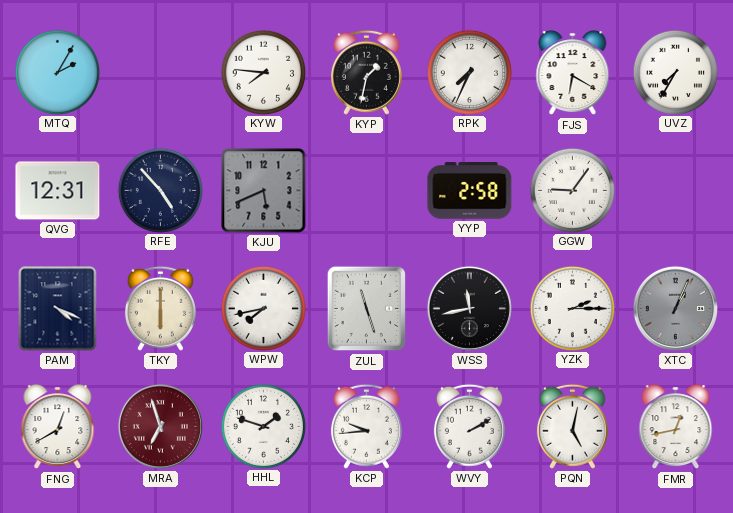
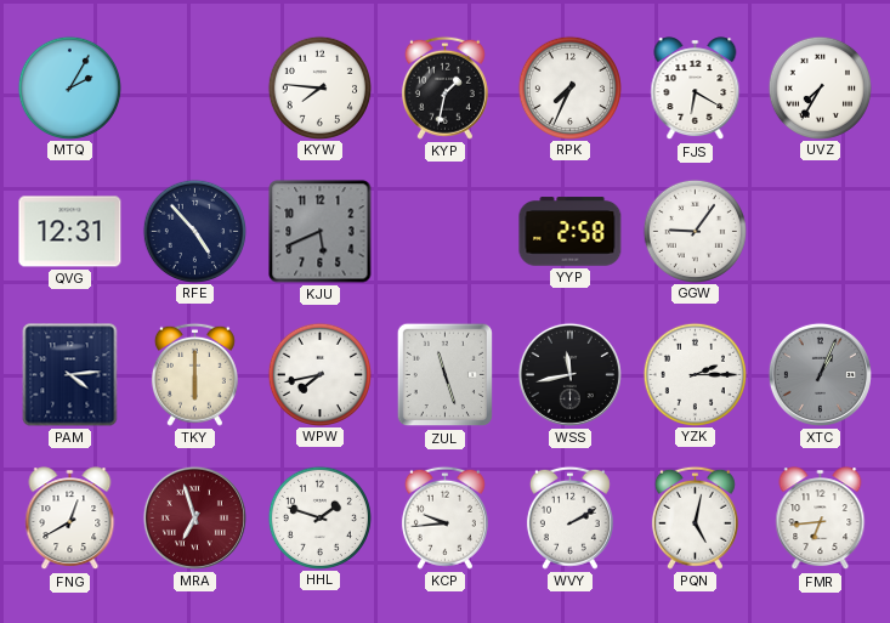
PAM: 4:19 -> 4:14 (70, 375)
FMR: 12:43 -> 6:44 (821, 519)
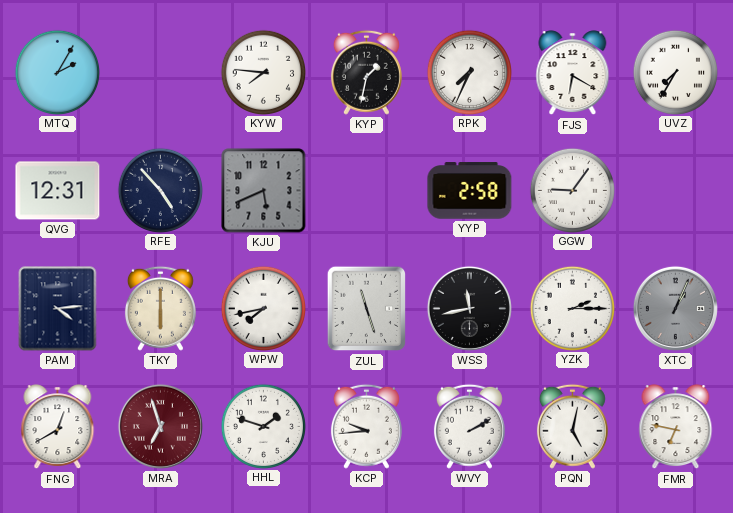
FMR: 6:44 -> 6:47 (676, 427)
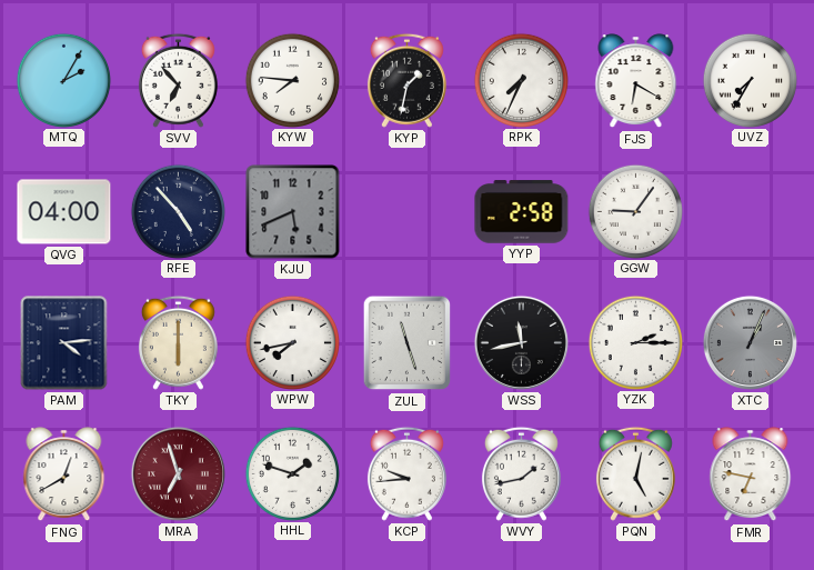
SVV: none -> 6:53 (178, 80)
QVG: 12:31 -> 04:00 (64, 212)
WVY: 2:10 -> 1:43 (521, 473)
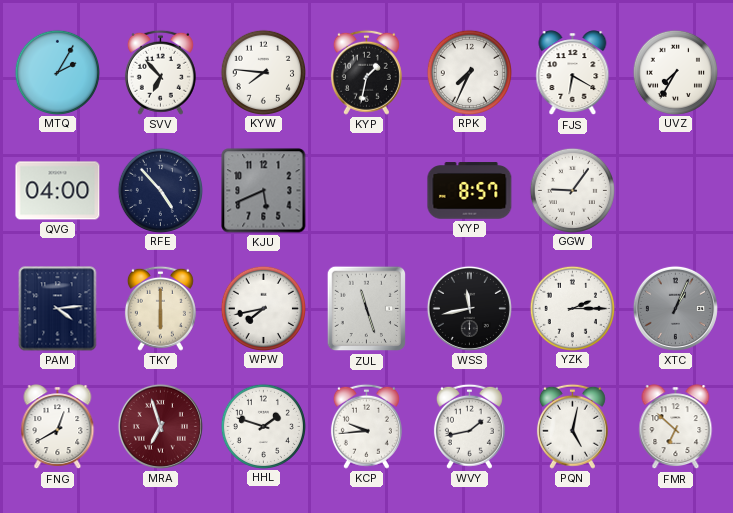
YYP: 2:58 -> 8:57 (470, 191)
FMR: 6:47 -> 6:52 (676, 427)
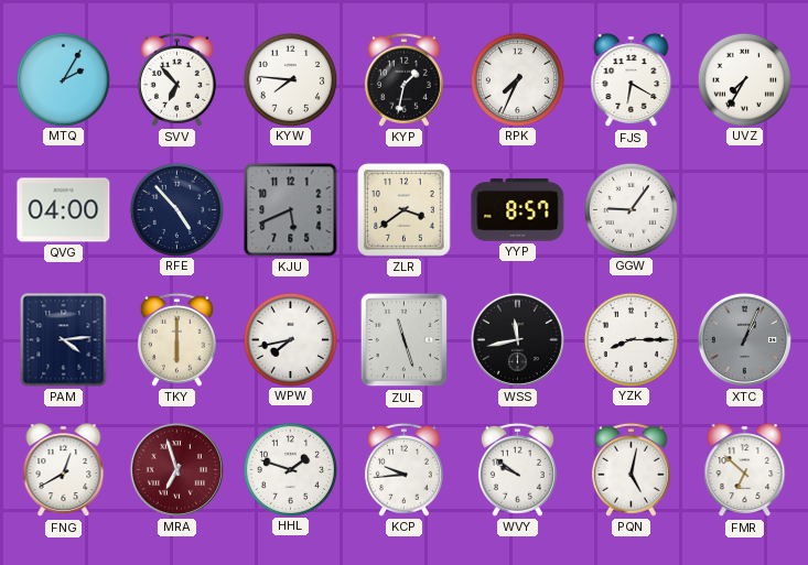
ZLR: none -> 3:39 (405, 210)
YZK: 2:15 -> 8:15 (631, 339)
WVY: 1:43 -> 9:51 (517, 469)
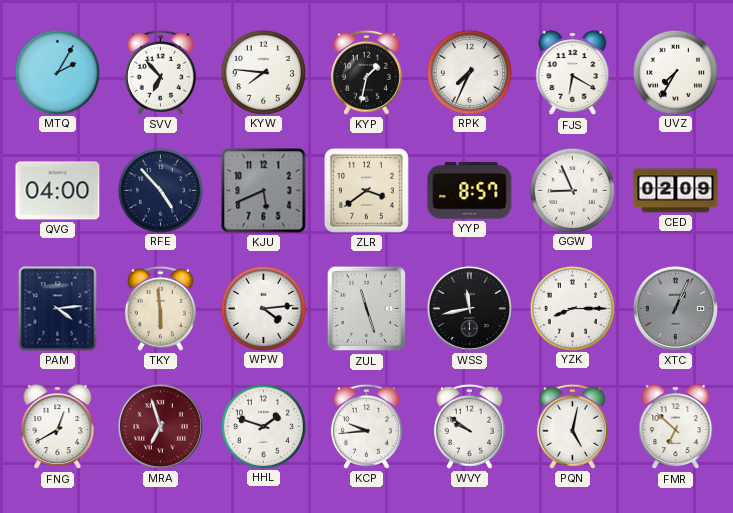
GGW: 9:06 -> 8:56 (572, 190)
CED: none -> 02:09 (676, 191)
TKY: 6:00 -> 5:59 (160, 308)
WPW: 7:43 -> 4:14 (263, 308)
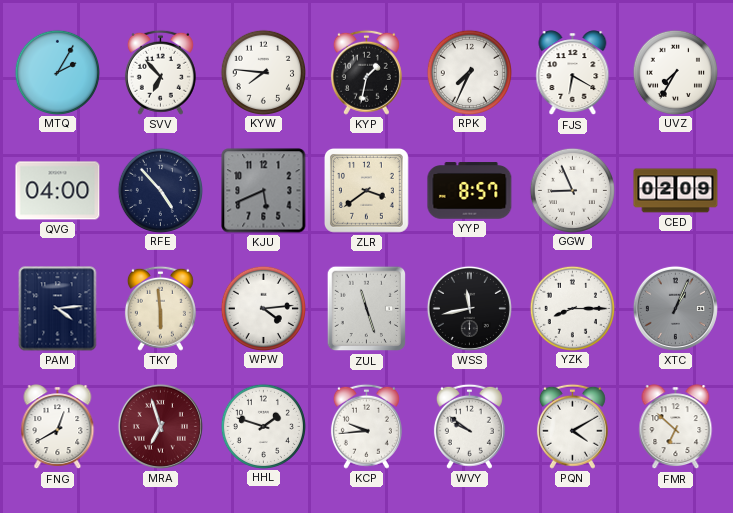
PQN: 5:02 -> 4:10 (572, 426)
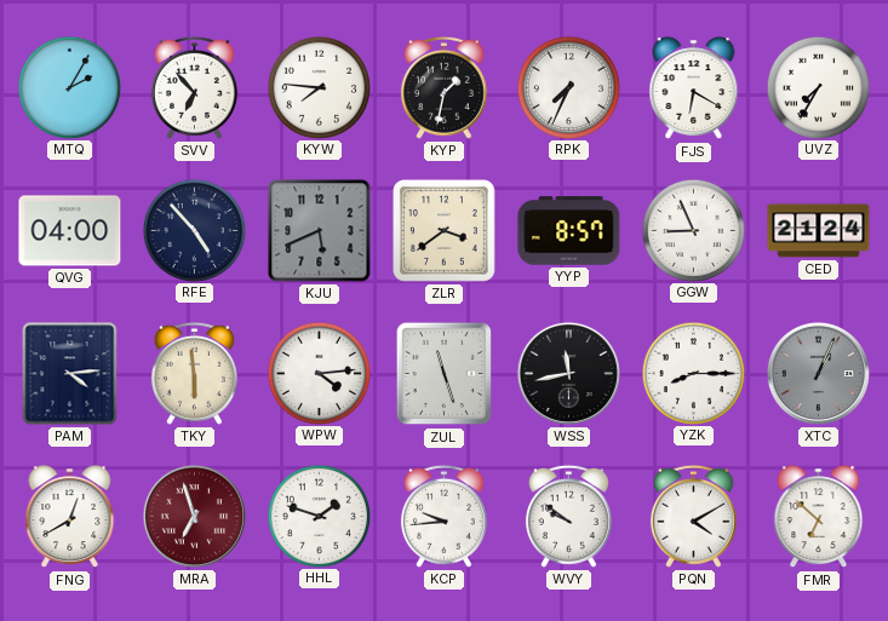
CED: 02:09 -> 21:24 (819, 231)
